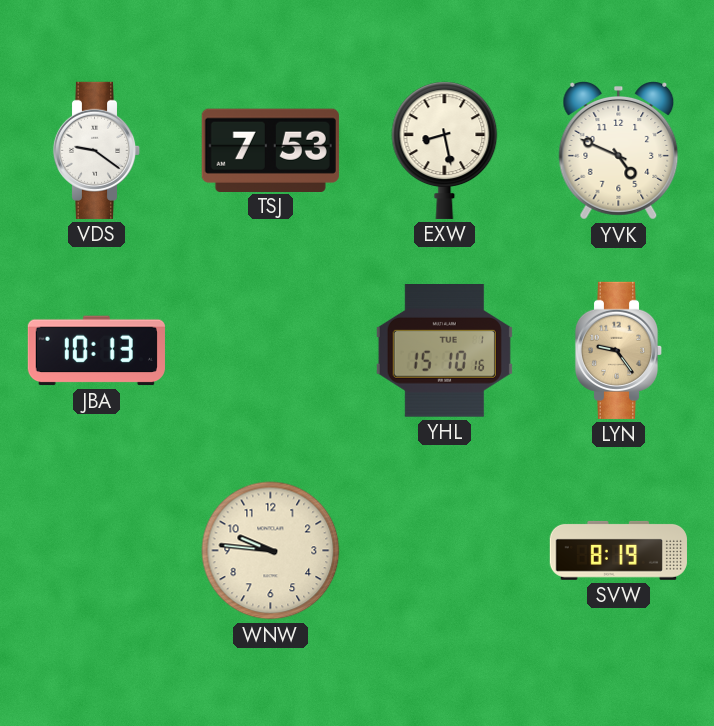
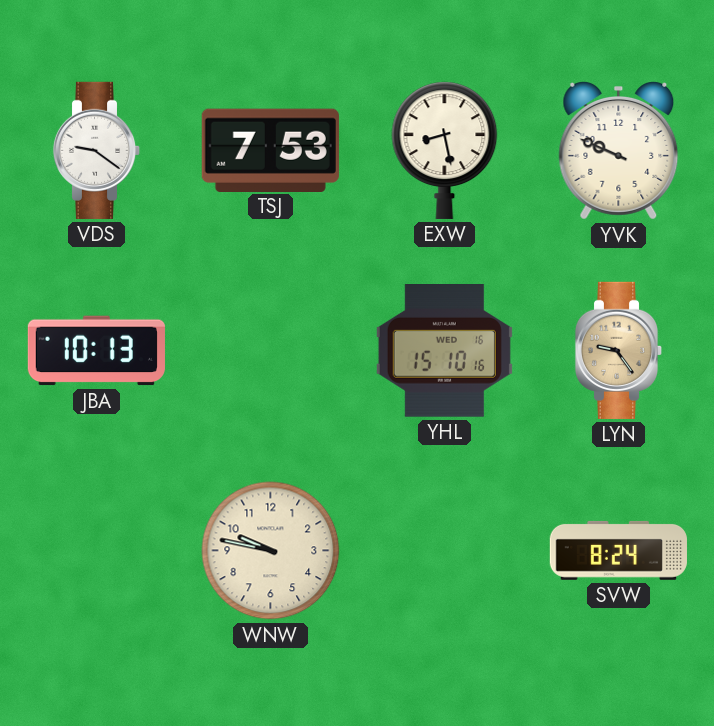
YVK: 4:49 -> 9:49 (619, 151)
YHL date: TUE 1 -> WED 16 (444, 351)
WNW: 9:46 -> 9:47 (271, 551)
SVW: 8:19 -> 8:24 (618, 550)
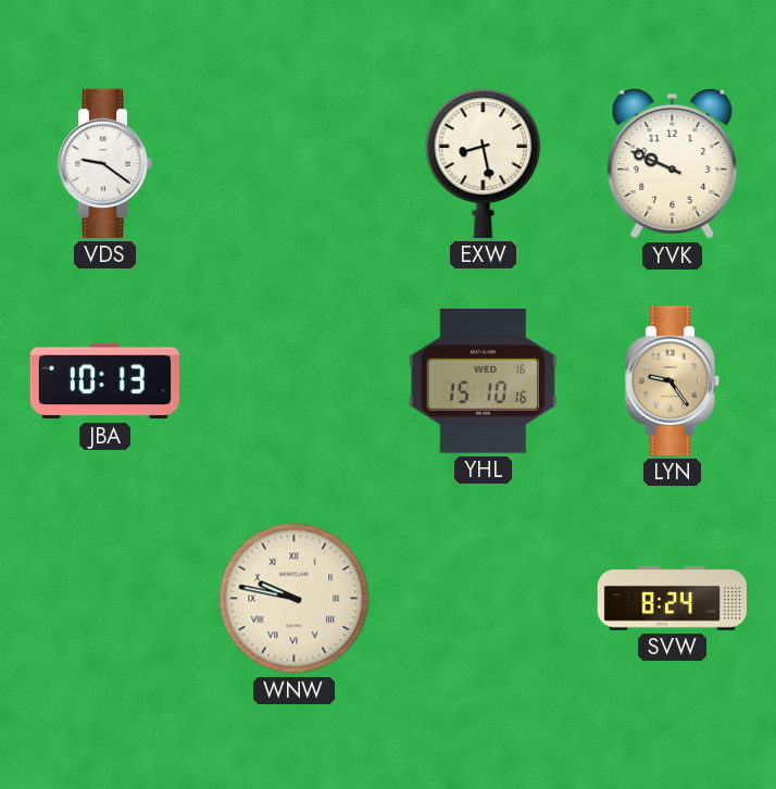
TSJ: 7:53 -> none (270, 150)
WNW numerals: Arabic -> Roman (295, 599)
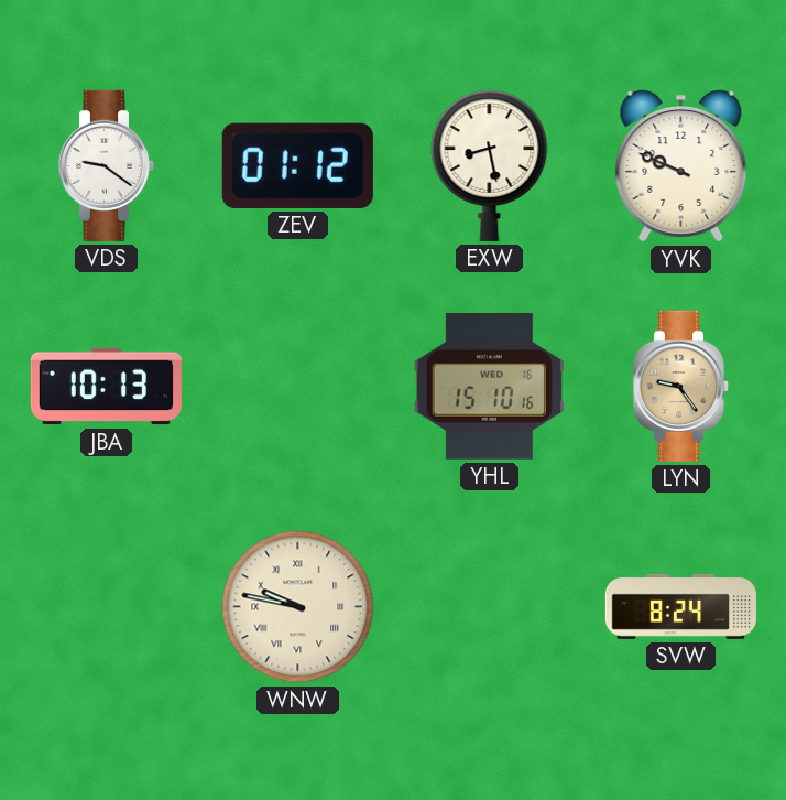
ZEV: none -> 01:12 (297, 165)
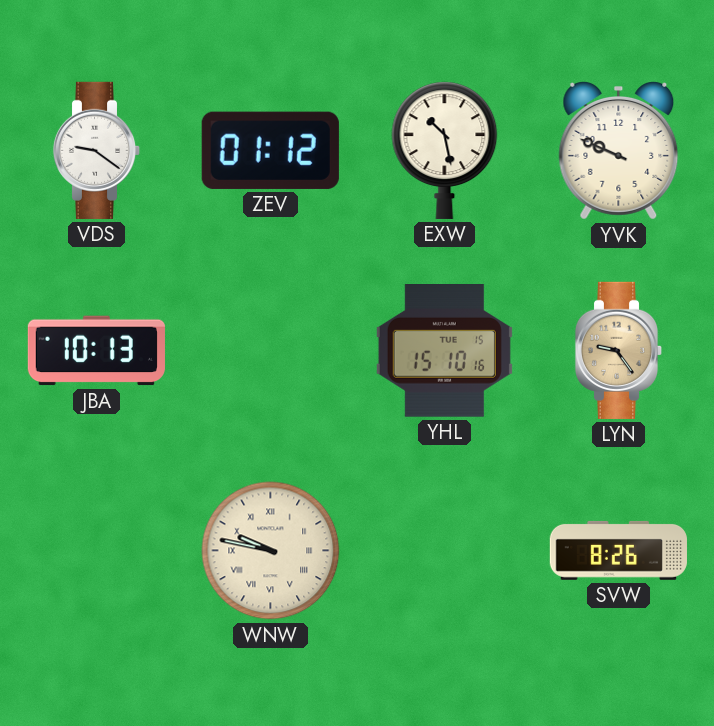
EXW: 8:28 -> 10:28 (445, 150)
YHL date: WED 16 -> TUE 15 (444, 351)
SVW: 8:24 -> 8:26 (618, 550)
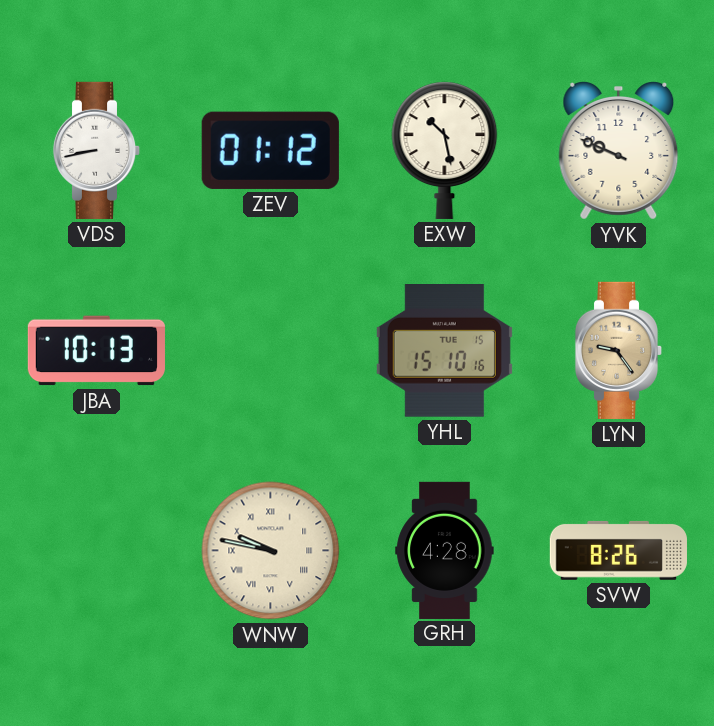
VDS: 9:21 -> 8:43 (97, 150)
GRH: none -> 4:28 (445, 550)
